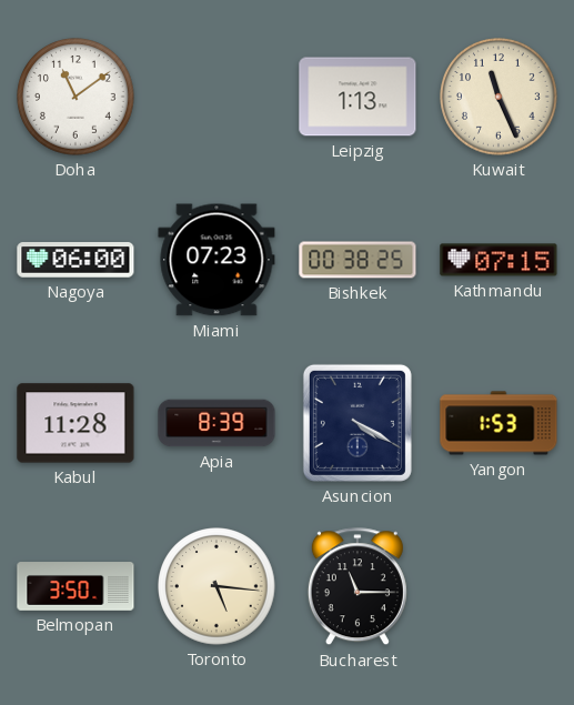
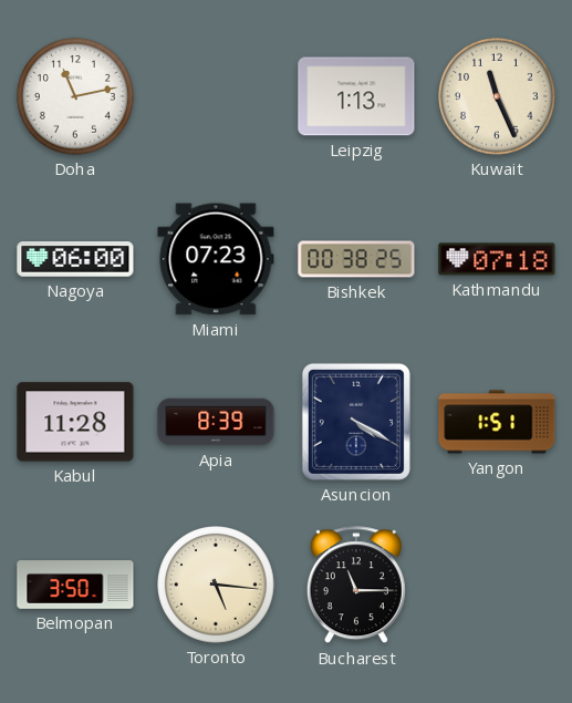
Doha: 11:09 -> 11:13 (75, 96)
Kathmandu: 07:15 -> 07:18 (497, 259)
Yangon: 1:53 -> 1:51 (497, 422)
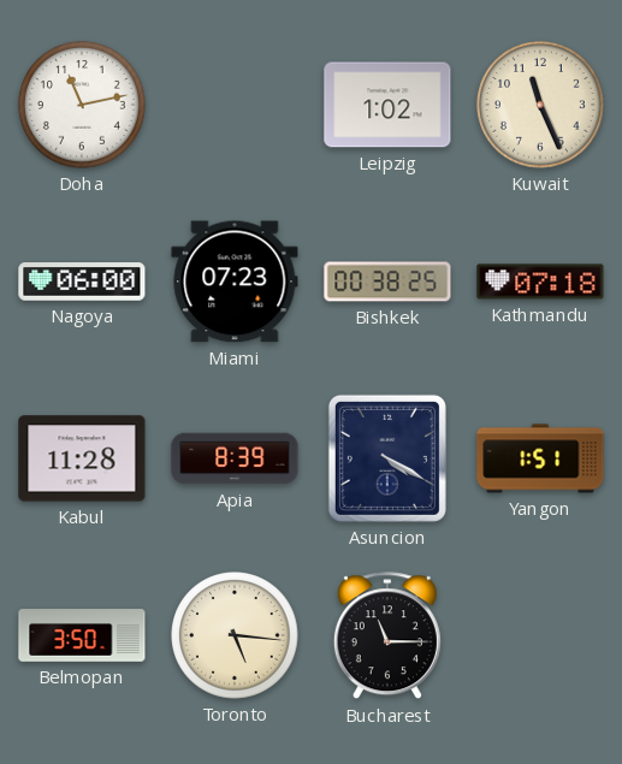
Leipzig: 1:13 -> 1:02 (387, 105)
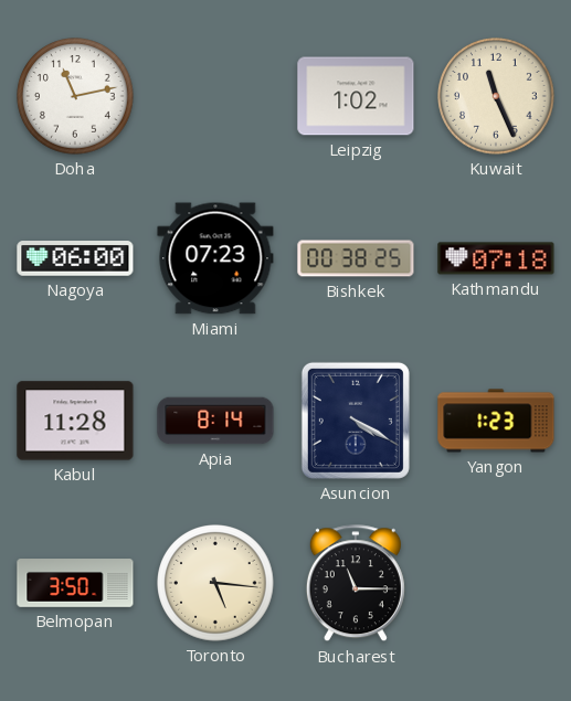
Apia: 8:39 -> 8:14 (215, 421)
Yangon: 1:51 -> 1:23 (496, 421)
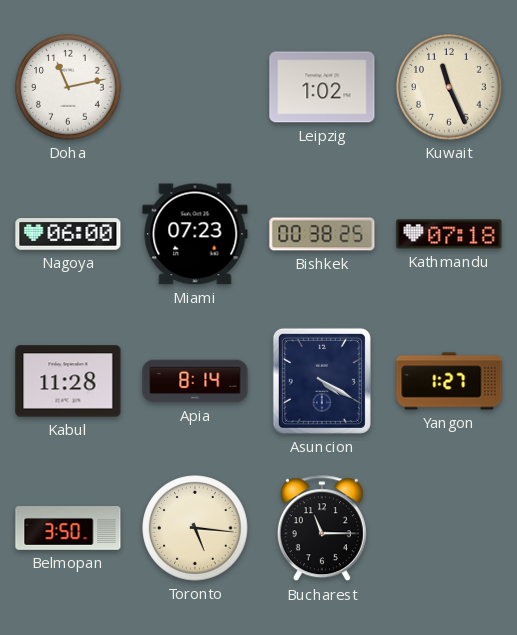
Yangon: 1:23 -> 1:27 (449, 381)
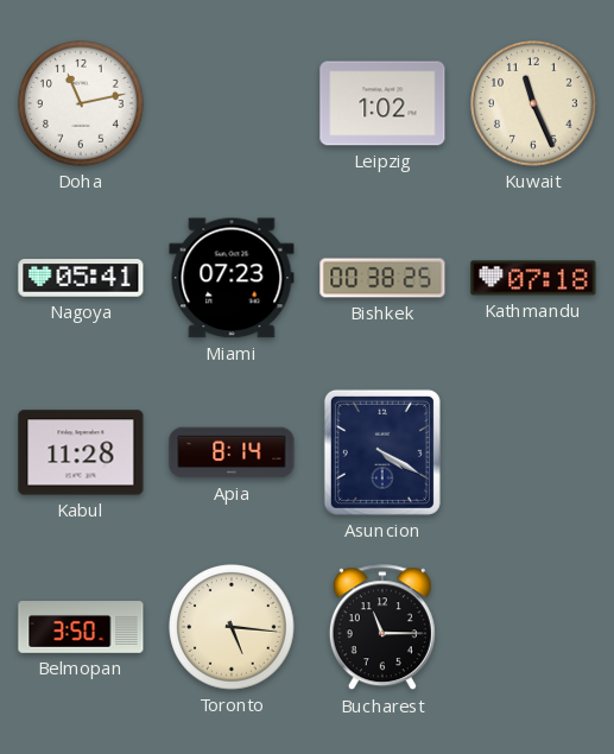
Nagoya: 06:00 -> 05:41 (81, 278)
Yangon: 1:27 -> none (449, 381)
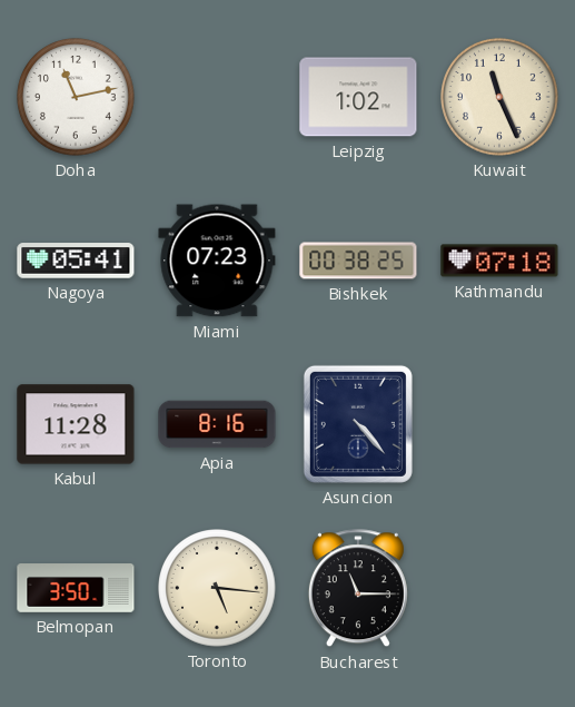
Apia: 8:14 -> 8:16 (217, 424)
Asuncion: 4:20 -> 4:23 (358, 424)
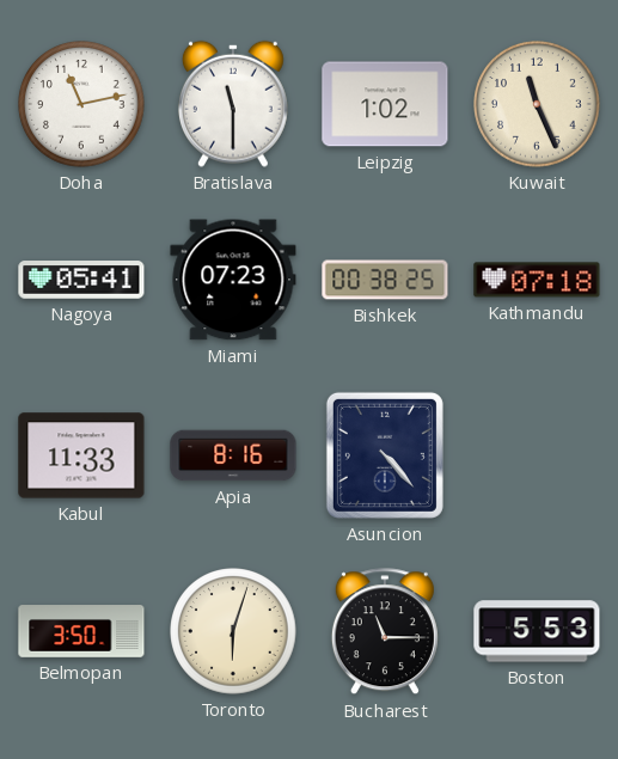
Bratislava: none -> 11:30 (233, 104)
Kabul: 11:28 -> 11:33 (81, 455)
Toronto: 5:16 -> 6:03 (233, 631)
Boston: none -> 5:53 (537, 631)
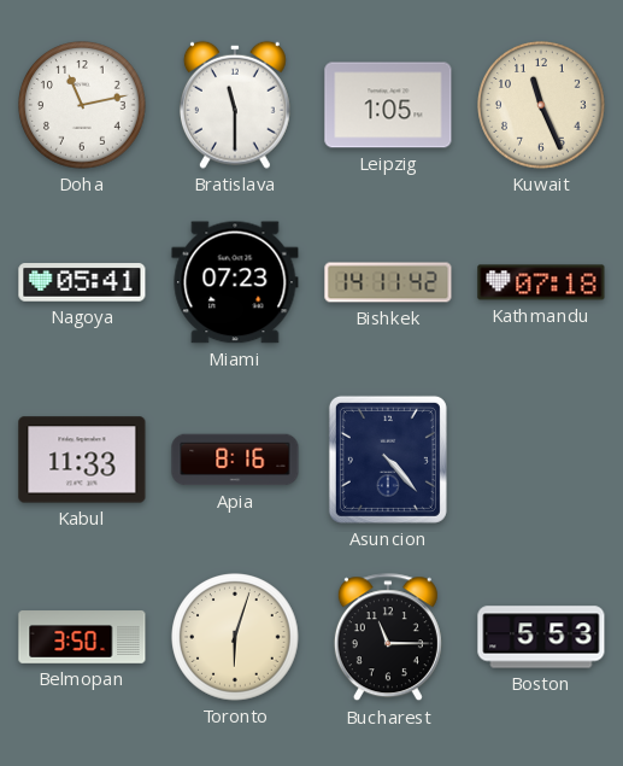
Leipzig: 1:02 -> 1:05 (388, 105)
Bishkek: 00:38 -> 14:11 (388, 282)
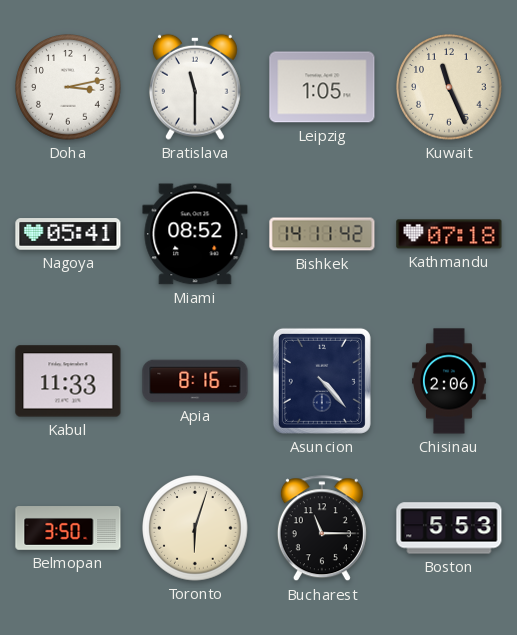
Doha: 11:13 -> 3:13 (68, 87)
Miami: 07:23 -> 08:52 (195, 234)
Chisinau: none -> 2:06 (450, 381)
